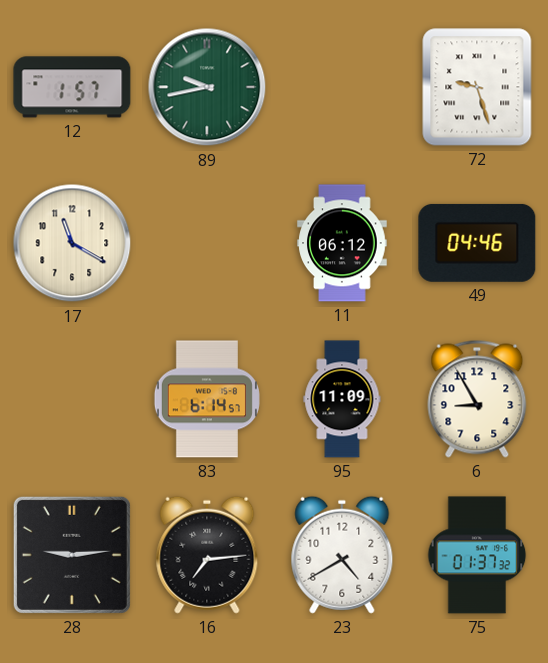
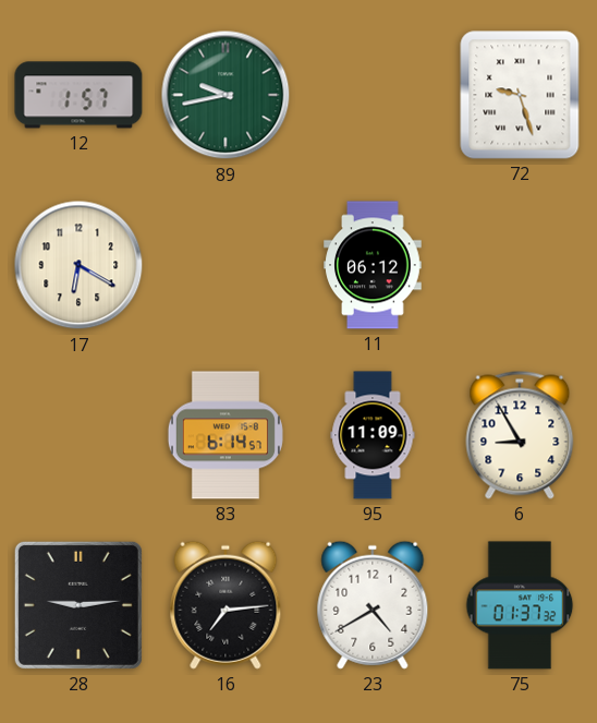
17: 11:20 -> 6:20 (78, 265)
49: 04:46 -> none (477, 243)
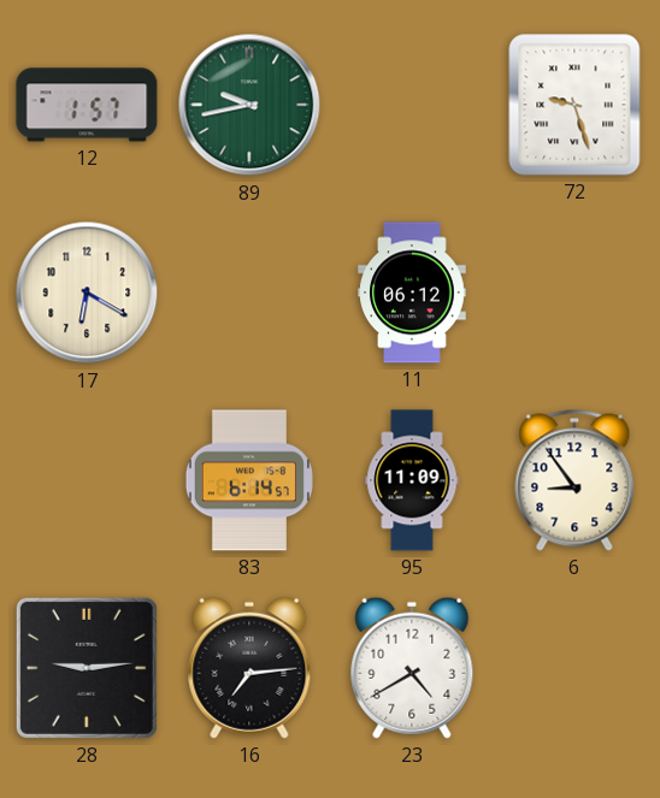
6: 8:55 -> 8:54 (574, 480)
75: 01:37 -> none (520, 605)
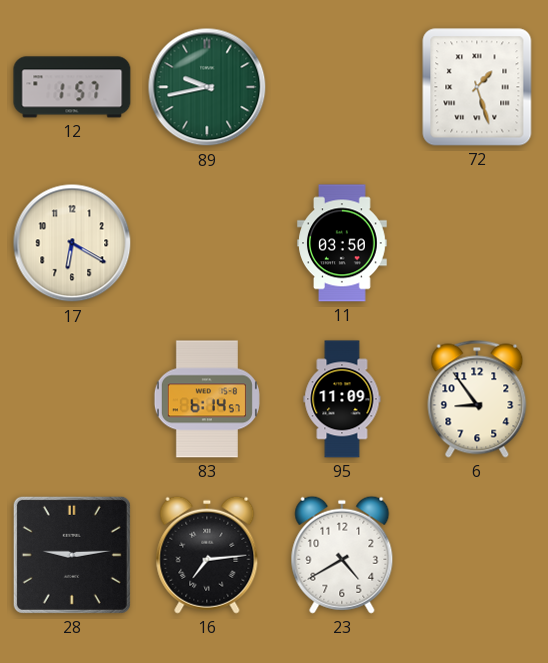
72: 9:27 -> 1:27 (477, 87)
11: 06:12 -> 03:50 (342, 243)
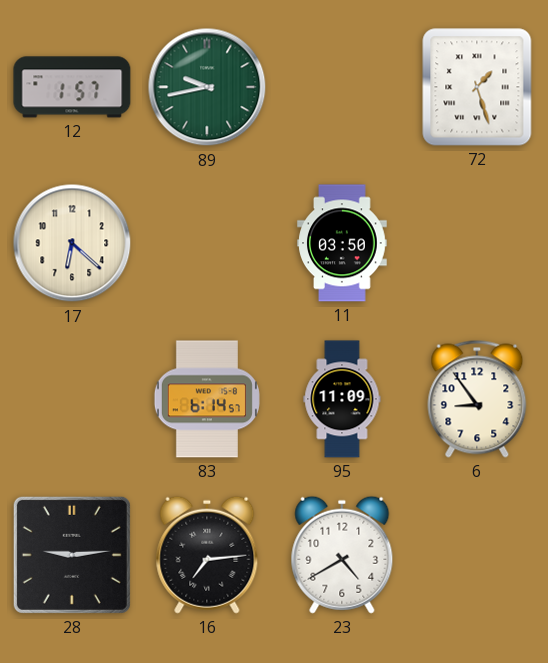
17: 6:20 -> 6:22 (72, 243)
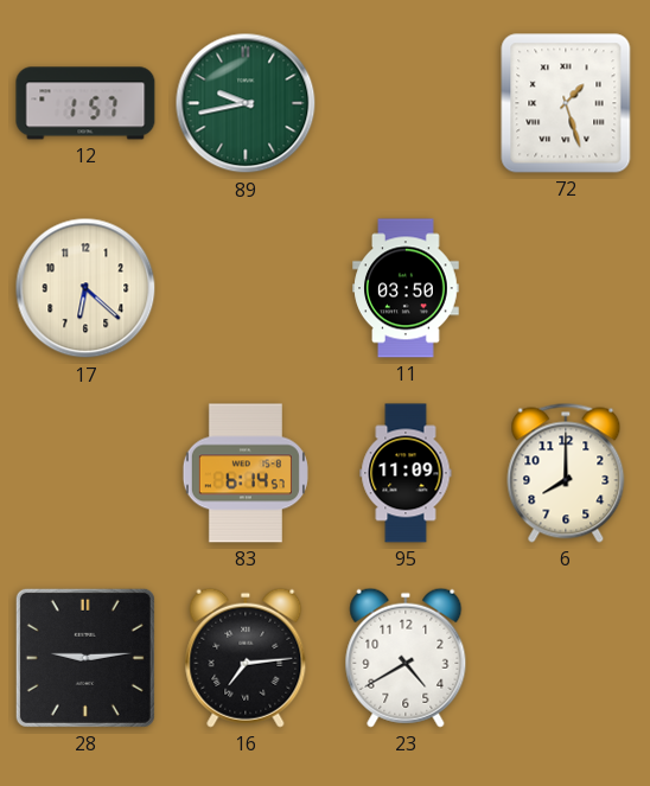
6: 8:54 -> 8:00 (566, 473)
